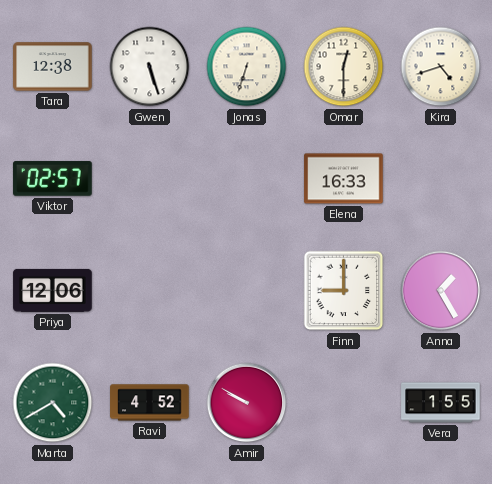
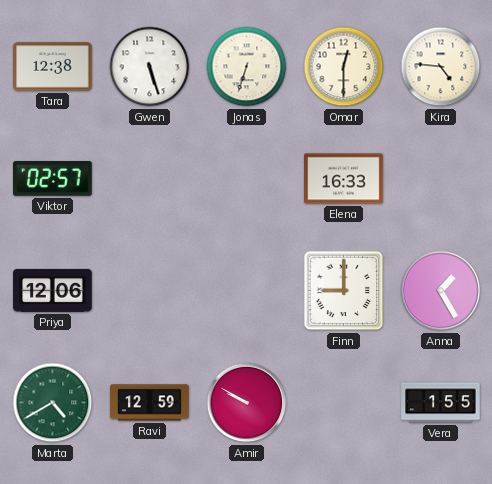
Kira: 4:42 -> 4:46 (441, 67)
Ravi: 4:52 -> 12:59 (150, 403)
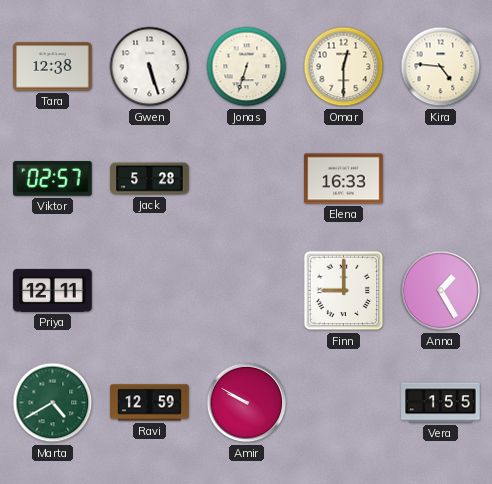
Jack: none -> 5:28 (150, 179)
Priya: 12:06 -> 12:11 (53, 290)
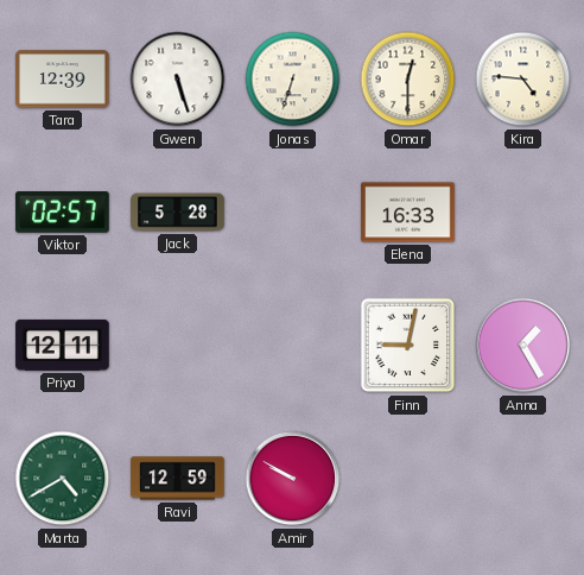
Tara: 12:38 -> 12:39 (63, 80)
Finn: 9:00 -> 9:02 (408, 346)
Vera: 1:55 -> none (441, 403)
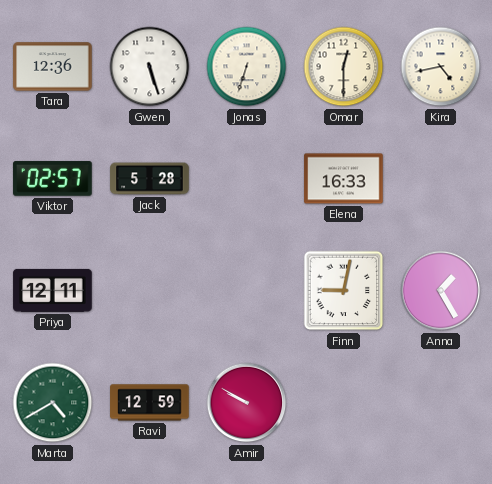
Tara: 12:39 -> 12:36 (53, 67)
Kira: 4:46 -> 4:43 (441, 67)
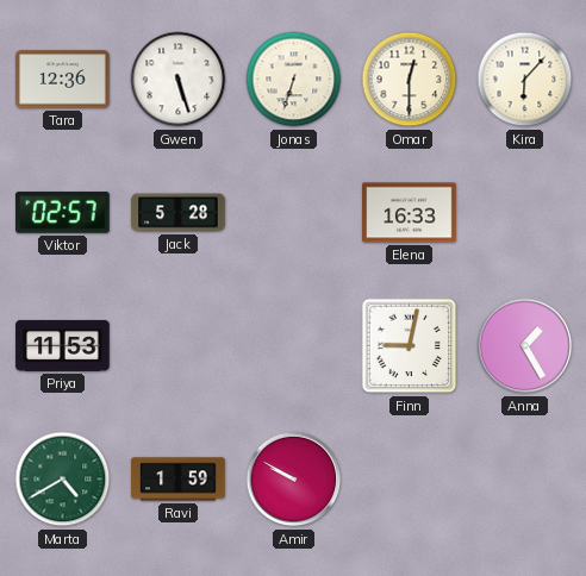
Kira: 4:43 -> 6:07 (525, 80)
Priya: 12:11 -> 11:53 (63, 345)
Ravi: 12:59 -> 1:59 (179, 480)
